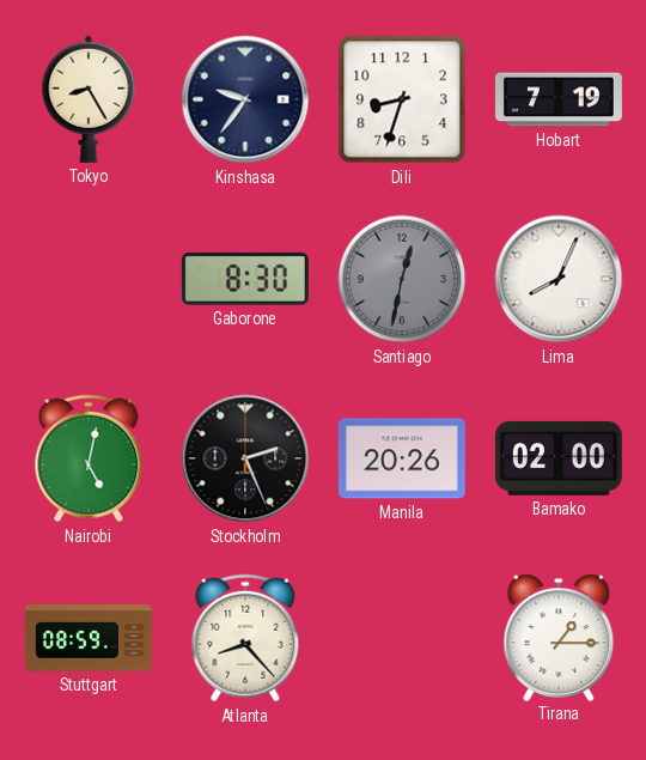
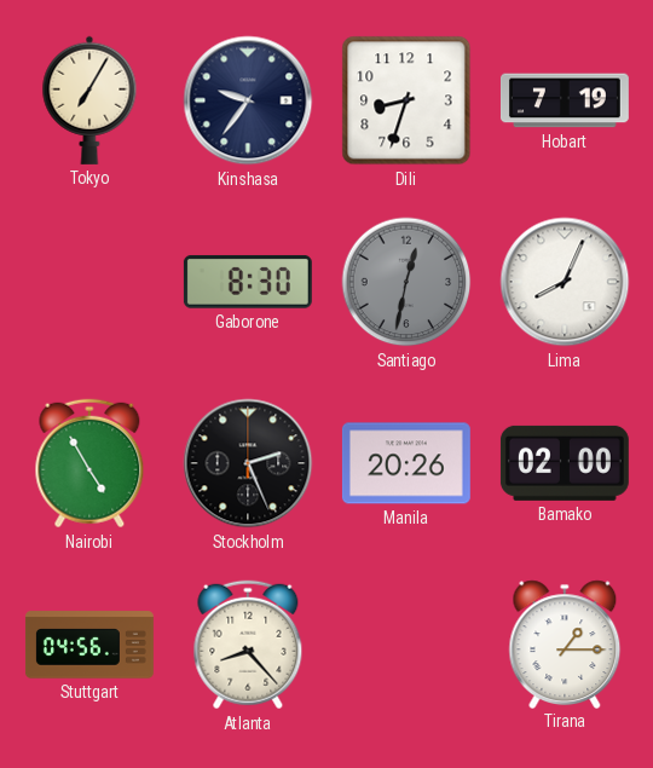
Tokyo: 8:25 -> 7:05 (89, 100)
Nairobi: 5:02 -> 4:55 (89, 463)
Stuttgart: 08:59 -> 04:56 (89, 645)
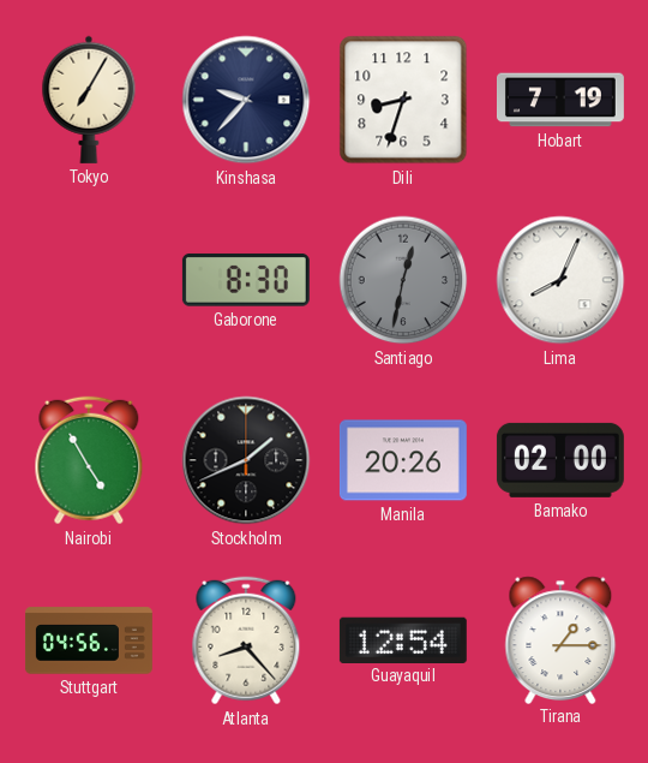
Kinshasa: 9:36 -> 9:37 (246, 100)
Stockholm: 2:26 -> 1:41 (246, 460)
Guayaquil: none -> 12:54 (403, 639)
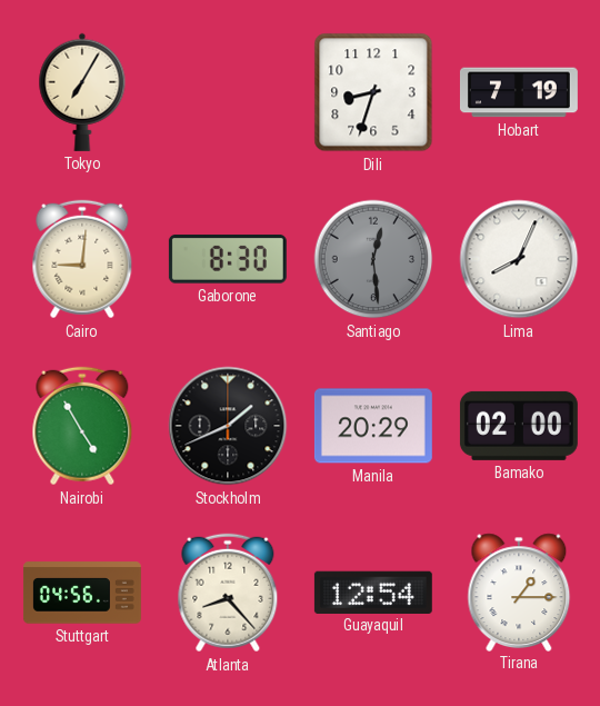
Kinshasa: 9:37 -> none (246, 100)
Cairo: none -> 9:01 (82, 259)
Santiago: 12:32 -> 12:29 (373, 259)
Manila: 20:26 -> 20:29 (373, 426)
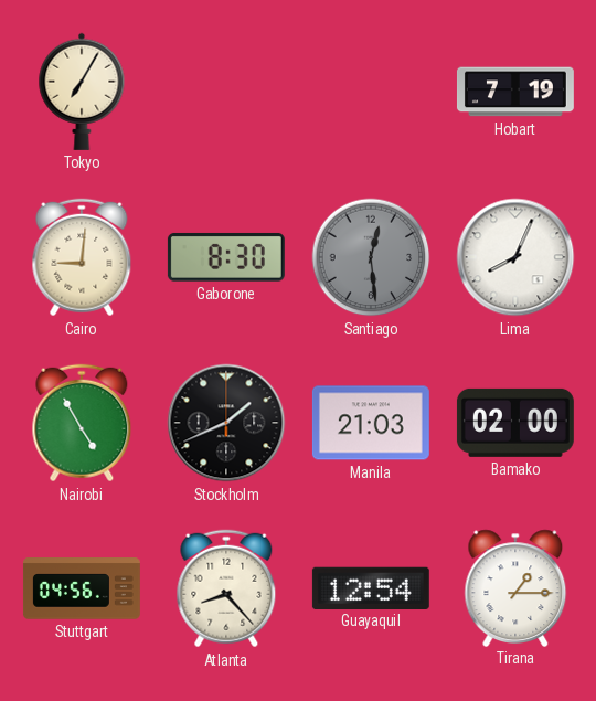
Dili: 8:33 -> none (373, 92)
Manila: 20:29 -> 21:03 (371, 423)
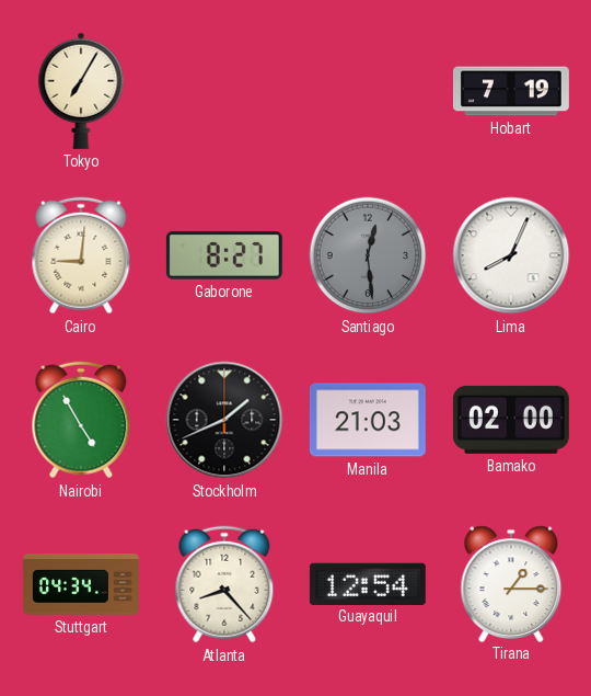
Gaborone: 8:30 -> 8:27 (224, 255)
Stuttgart: 04:56 -> 04:34 (81, 584)
